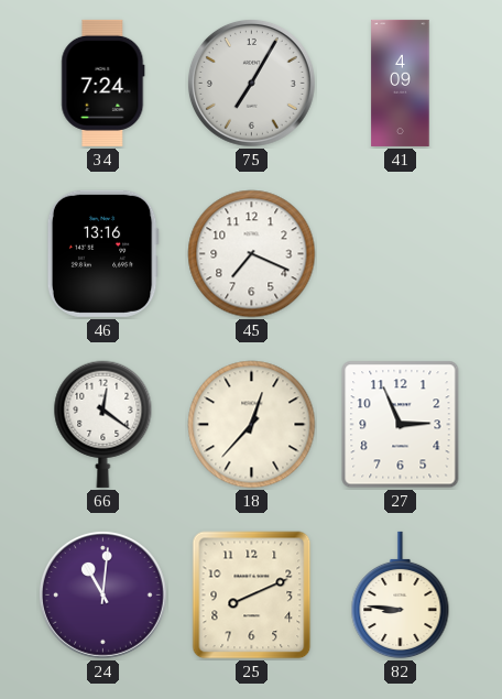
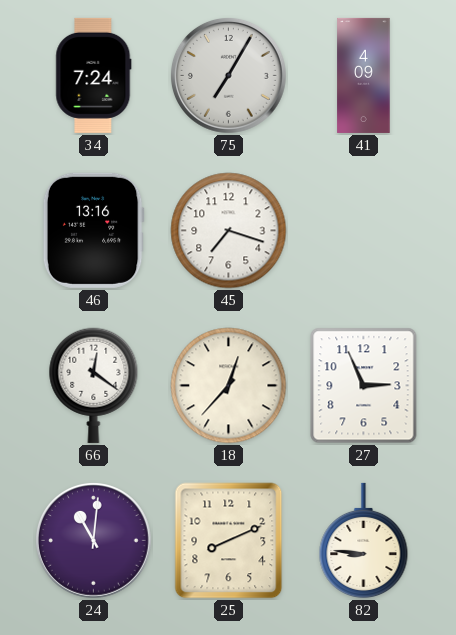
45: 7:19 -> 7:18 (229, 231)
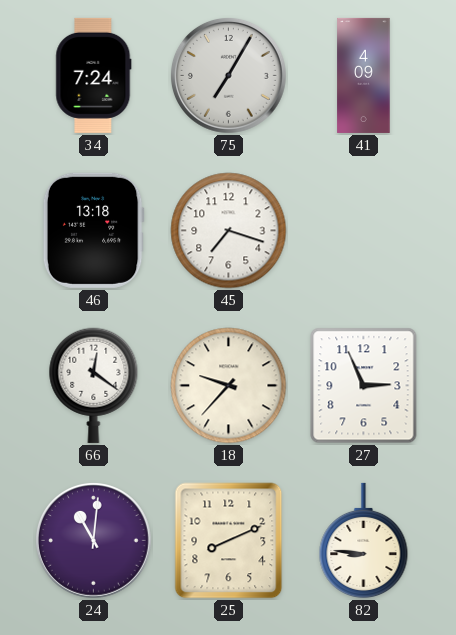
46: 13:16 -> 13:18 (93, 230)
18: 12:37 -> 9:37 (229, 386)
